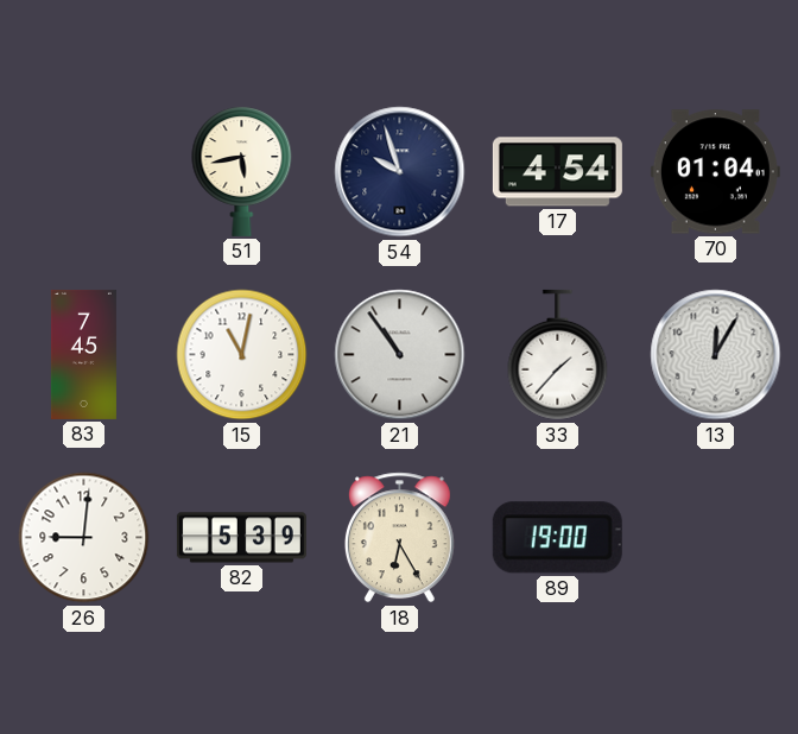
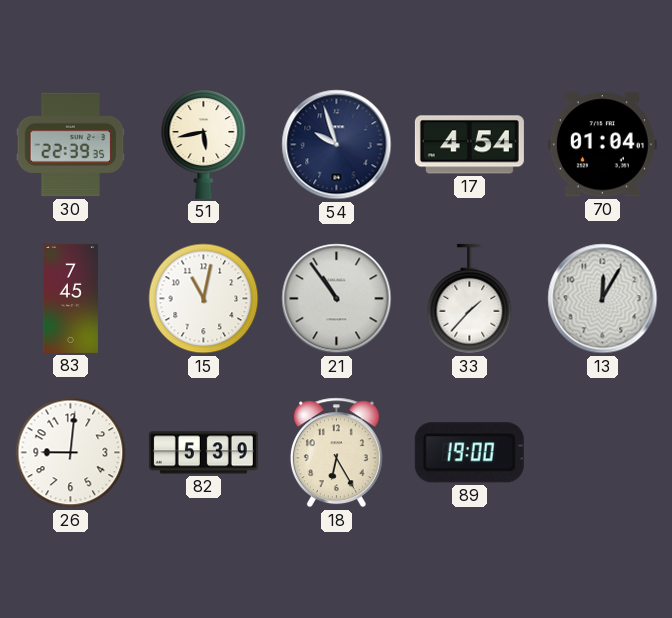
30: none -> 22:39 (71, 145)
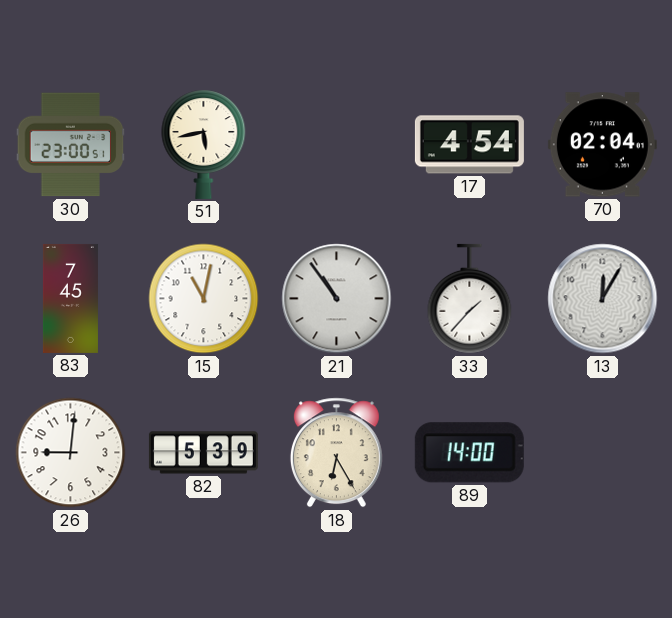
30: 22:39 -> 23:00 (71, 145)
54: 9:57 -> none (337, 145)
70: 01:04 -> 02:04 (602, 145)
89: 19:00 -> 14:00 (469, 453)
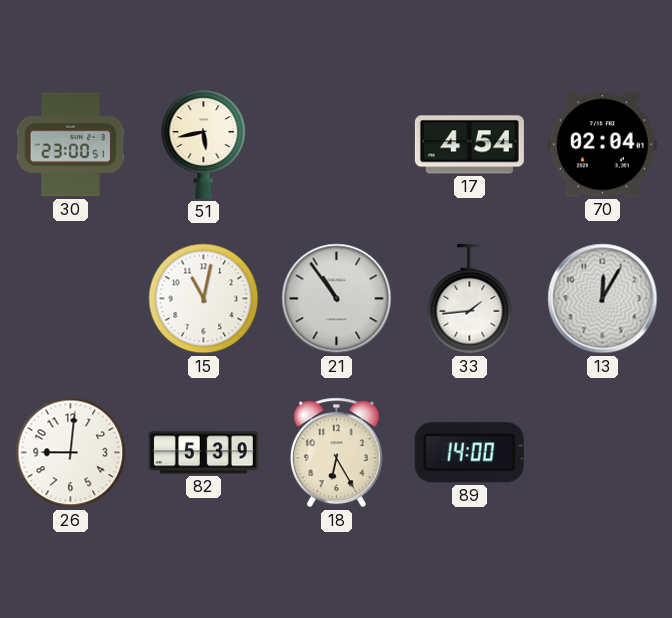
83: 7:45 -> none (70, 298)
33: 1:37 -> 1:44 (470, 299)
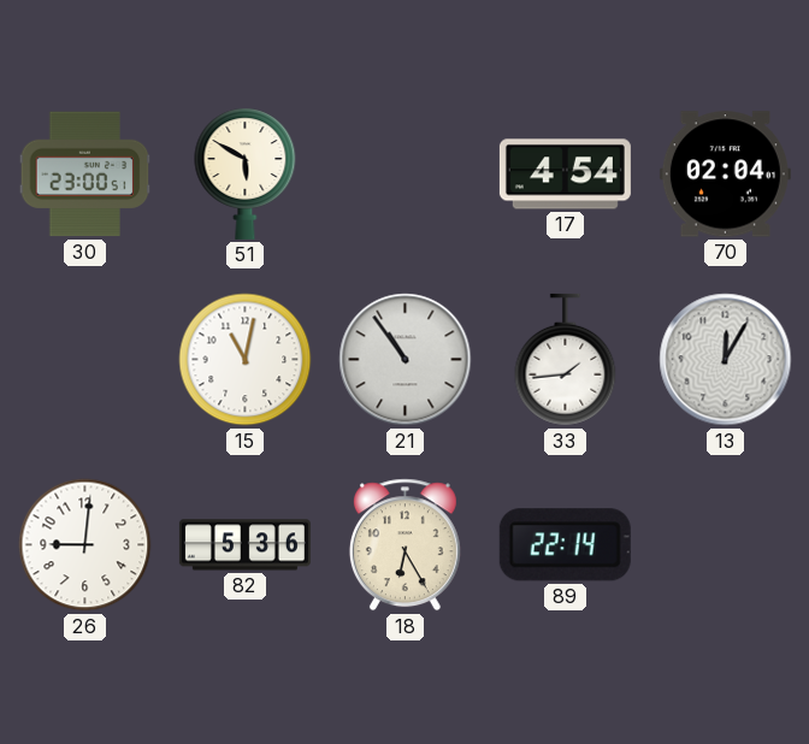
51: 5:43 -> 5:50 (246, 173)
82: 5:39 -> 5:36 (244, 545)
89: 14:00 -> 22:14 (565, 545)
